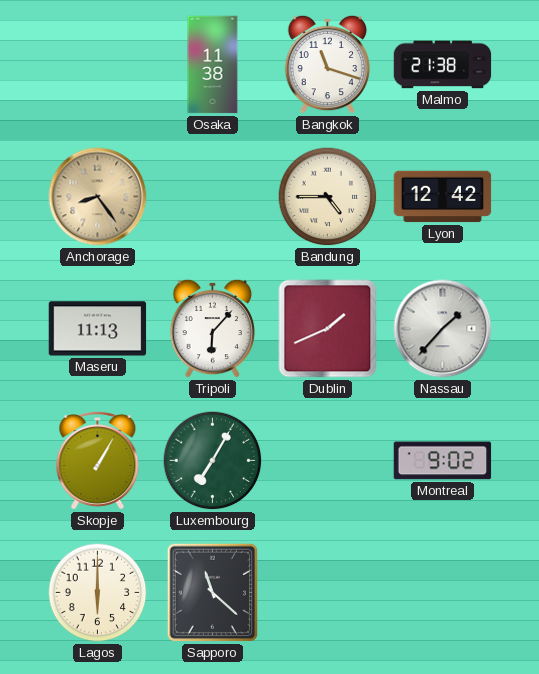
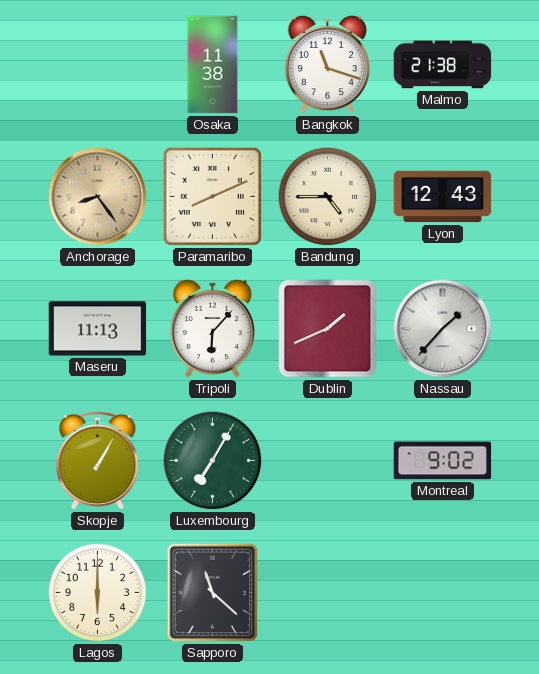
Paramaribo: none -> 8:11 (212, 196)
Lyon: 12:42 -> 12:43 (443, 197)
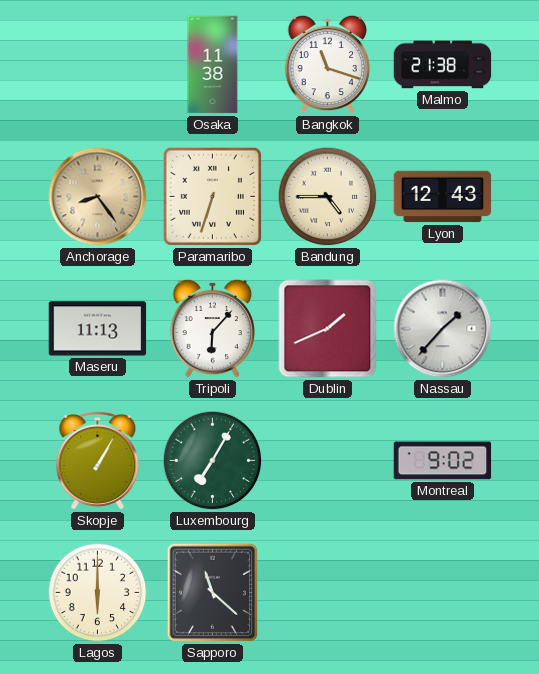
Paramaribo: 8:11 -> 6:33 (212, 196)
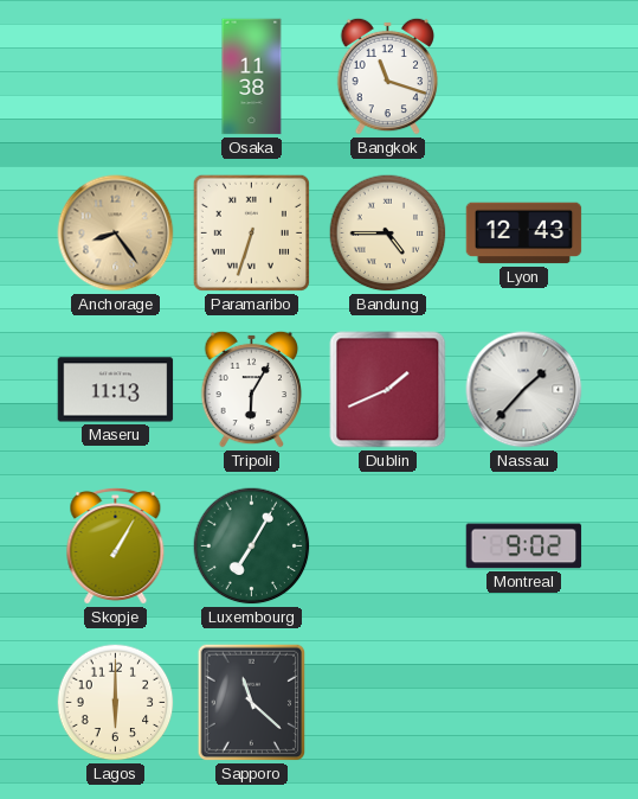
Malmo: 21:38 -> none (443, 65)
Tripoli: 6:07 -> 6:05 (252, 389)
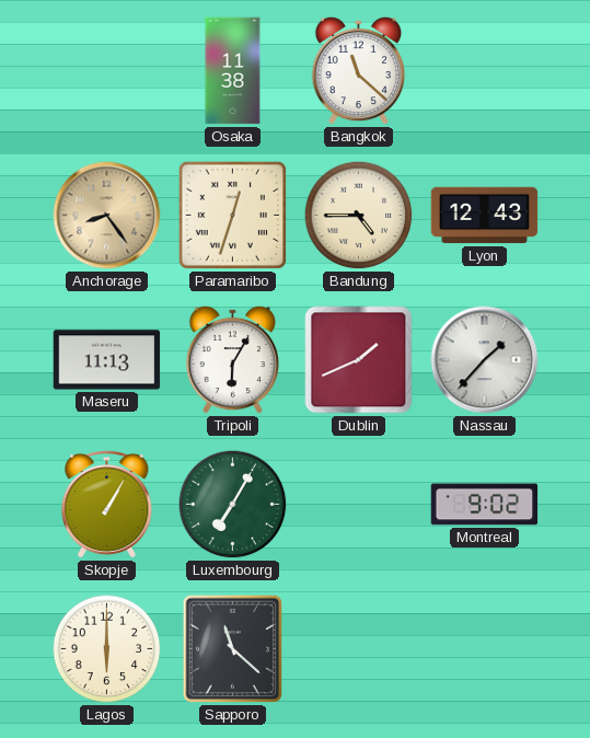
Bangkok: 11:18 -> 11:22 (359, 70)
Paramaribo: 6:33 -> 12:33 (232, 215)
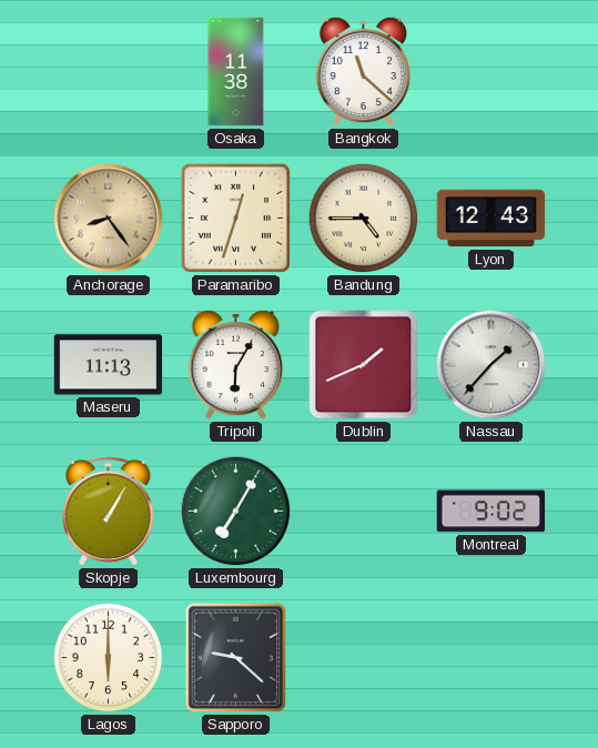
Sapporo: 11:22 -> 9:22 (236, 658)
